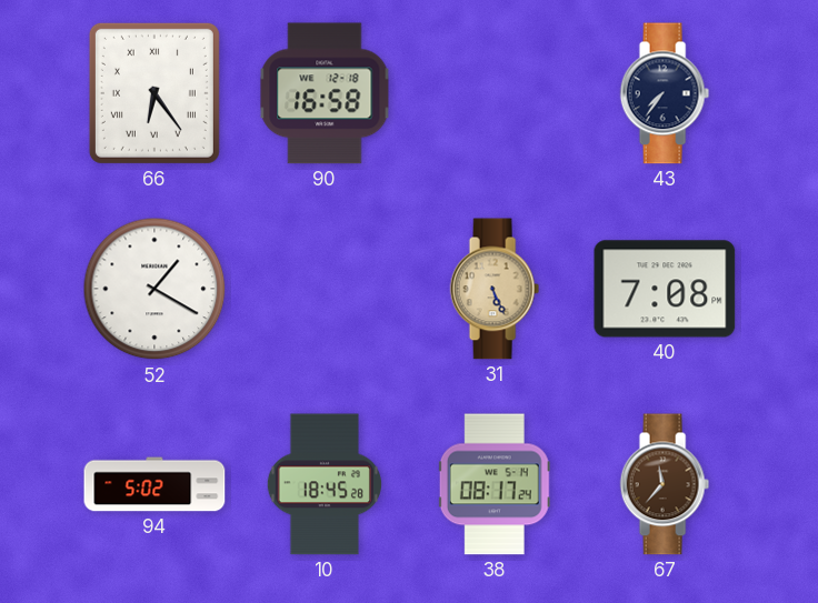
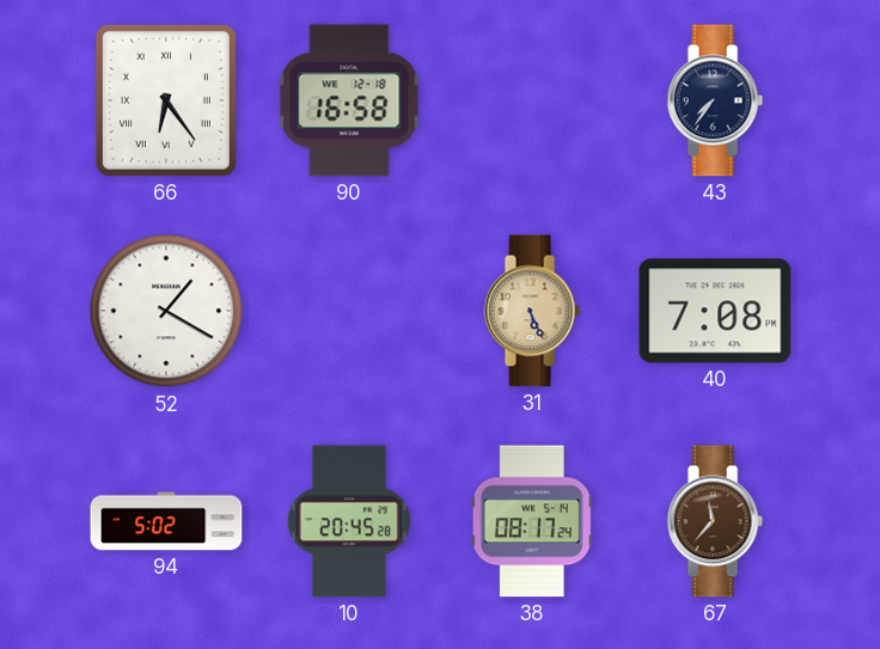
10: 18:45 -> 20:45 (349, 521)
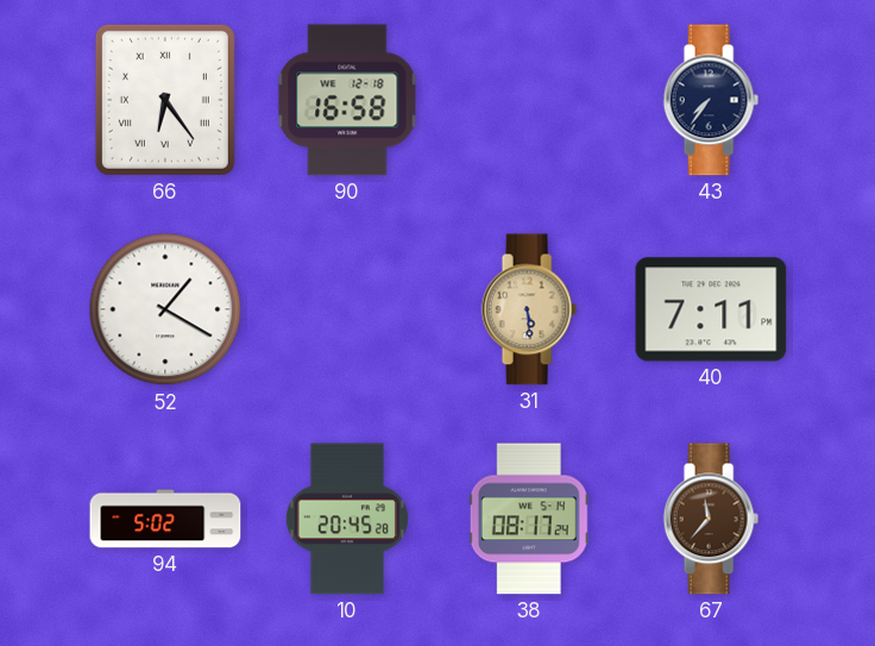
31: 5:26 -> 5:29 (529, 309)
40: 7:08 -> 7:11 (711, 309)
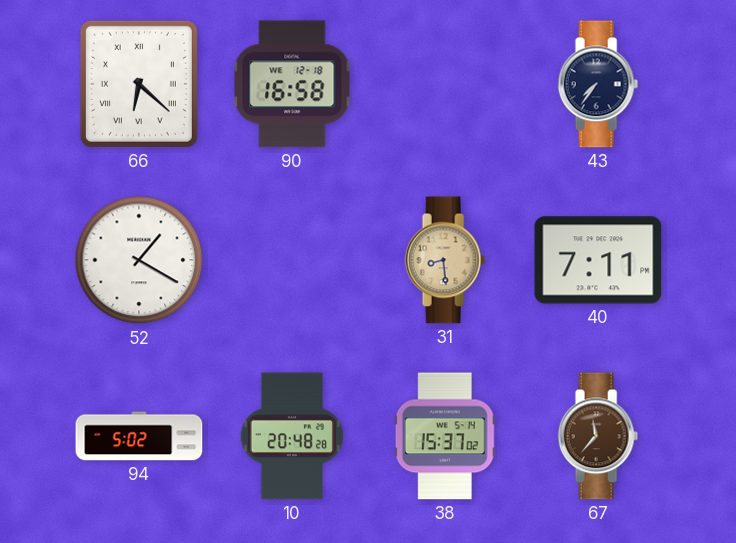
66: 6:24 -> 6:22 (139, 84)
31: 5:29 -> 8:29 (445, 260)
10: 20:45 -> 20:48 (292, 436)
38: 08:17 -> 15:37 (445, 436)
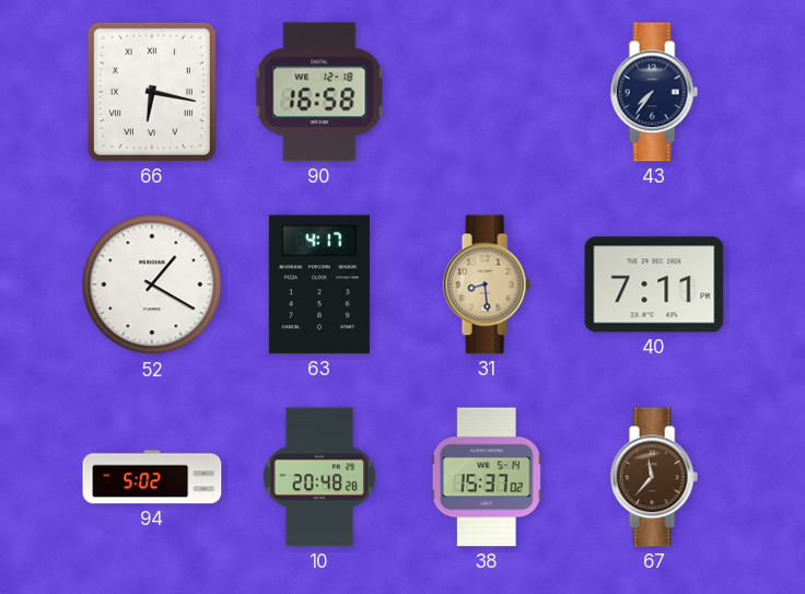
66: 6:22 -> 6:17 (152, 92)
63: none -> 4:17 (319, 284)
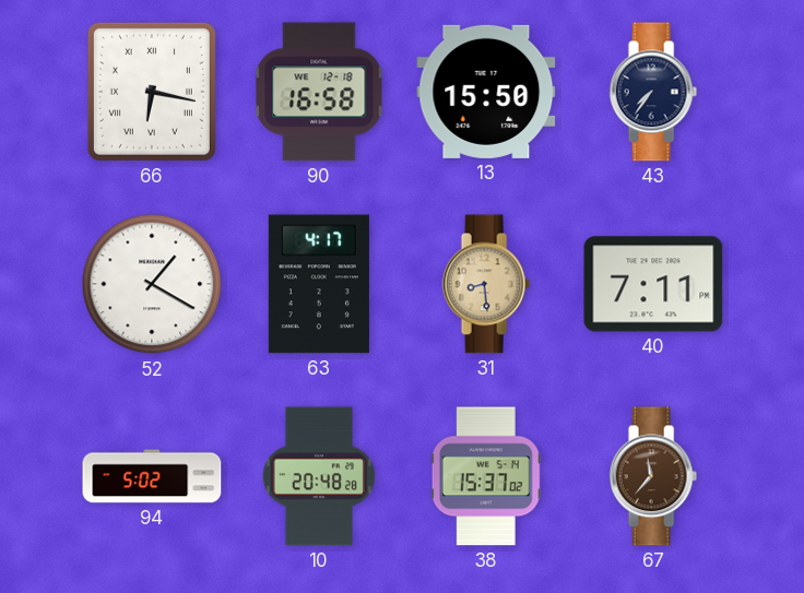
13: none -> 15:50 (486, 92)
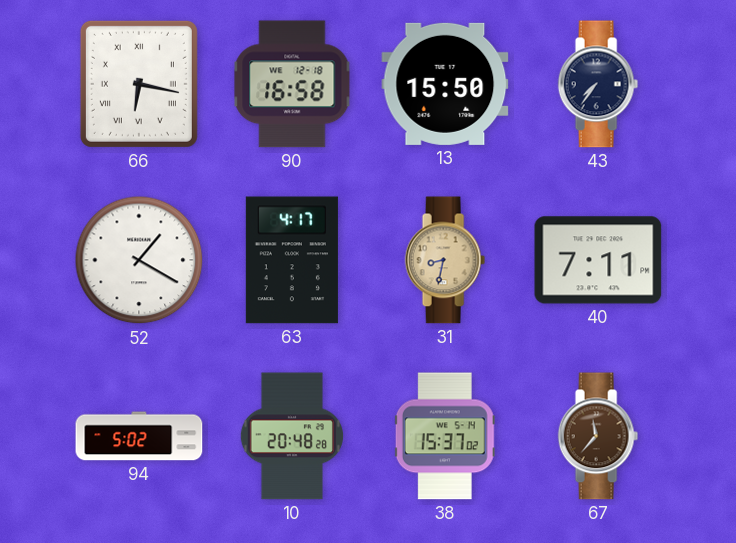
31: 8:29 -> 8:32 (445, 260)
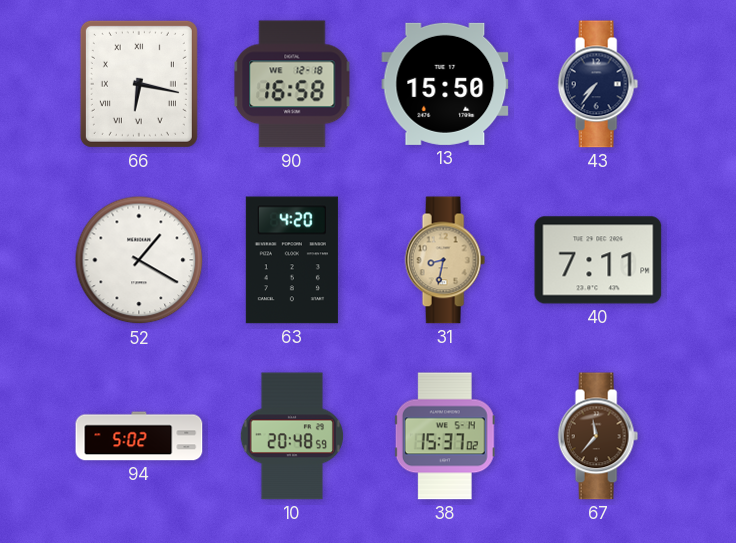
63: 4:17 -> 4:20 (292, 260)
10: 20:48:28 -> 20:48:59 (292, 436)
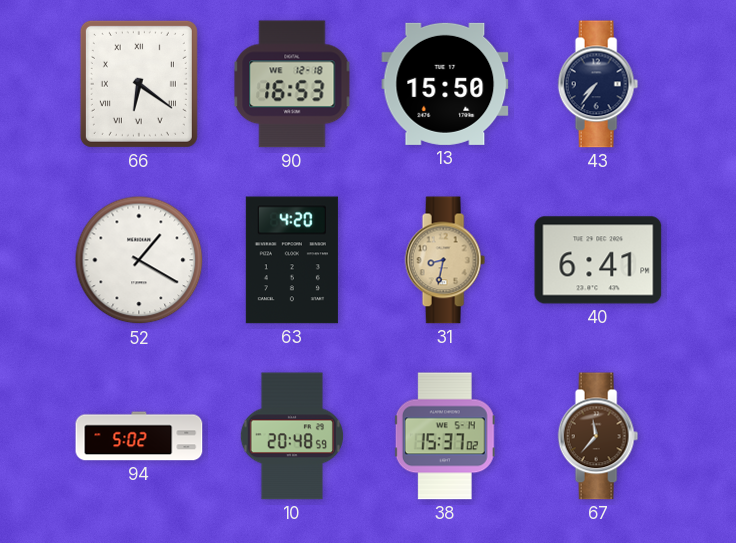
66: 6:17 -> 6:21 (139, 84)
90: 16:58 -> 16:53 (292, 84)
40: 7:11 -> 6:41 (598, 260)
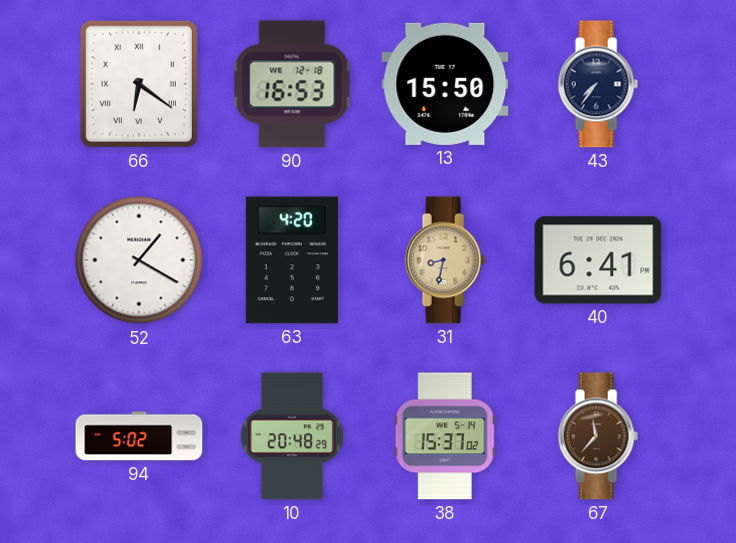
10: 20:48:59 -> 20:48:29 (292, 436)
